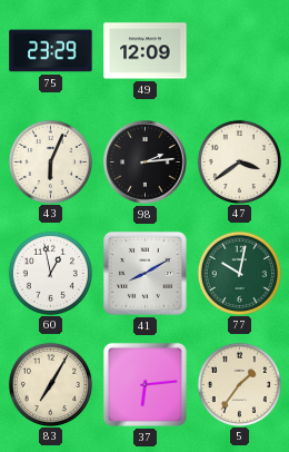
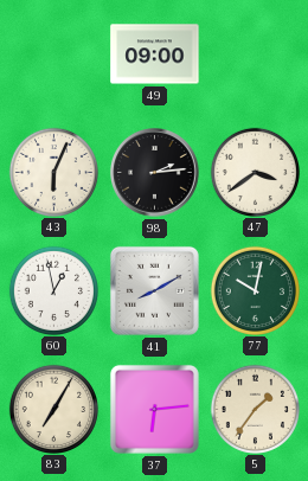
75: 23:29 -> none (51, 51)
49: 12:09 -> 09:00 (155, 54)
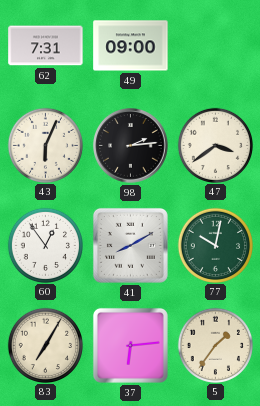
62: none -> 7:31 (46, 46)
60: 12:58 -> 12:54 (45, 245)
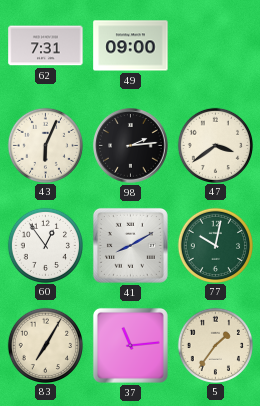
37: 6:14 -> 11:14 (130, 345)
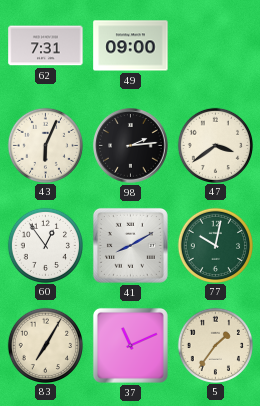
37: 11:14 -> 11:11 (130, 345)
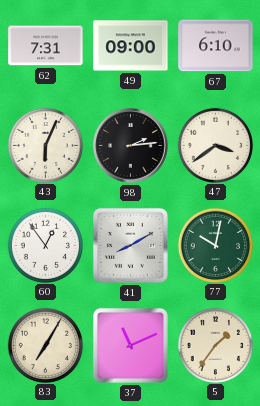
67: none -> 6:10 (216, 46)
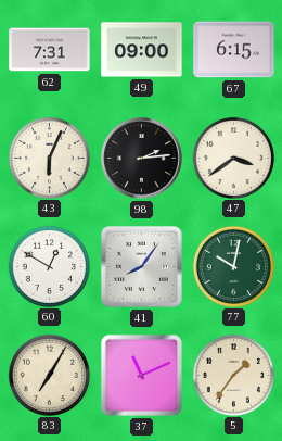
67: 6:10 -> 6:15 (234, 50)
60: 12:54 -> 12:50 (49, 266)
41: 8:10 -> 8:06 (141, 266)
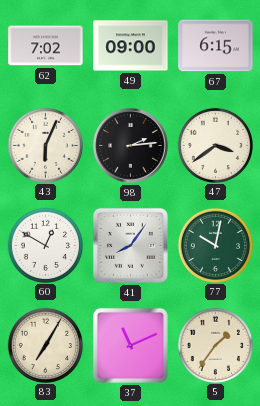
62: 7:31 -> 7:02 (46, 46)
